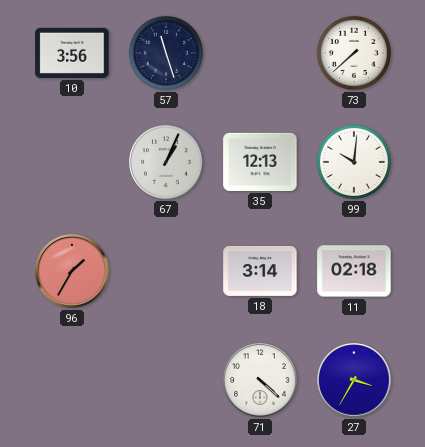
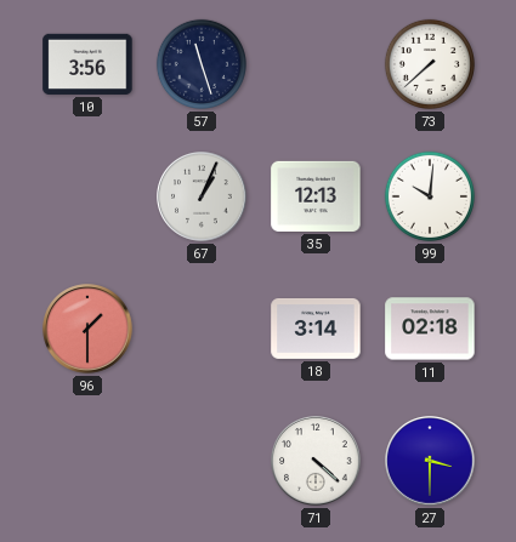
96: 1:35 -> 1:30 (87, 329)
27: 3:35 -> 3:30 (430, 461)
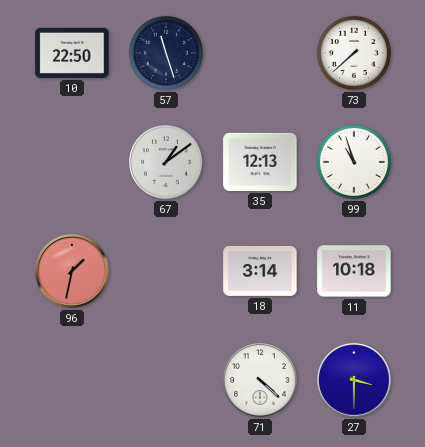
10: 3:56 -> 22:50 (72, 53)
67: 1:04 -> 1:09 (166, 162)
99: 10:01 -> 10:57 (354, 162)
96: 1:30 -> 1:32 (72, 271)
11: 02:18 -> 10:18 (354, 271)
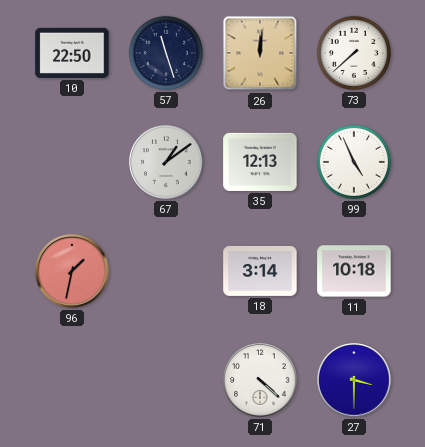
26: none -> 12:01 (260, 53)
99: 10:57 -> 4:56 (354, 162)
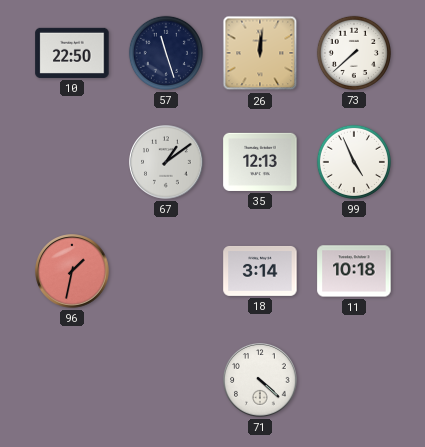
27: 3:30 -> none (354, 380)
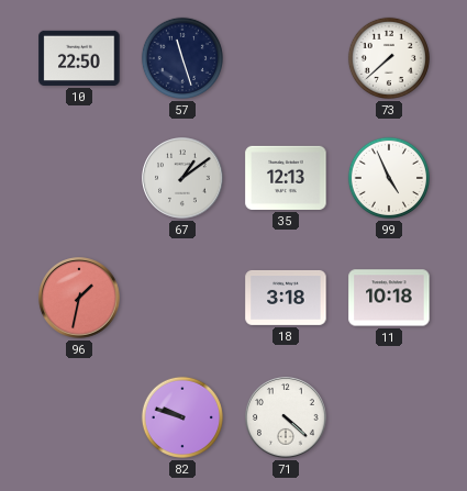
26: 12:01 -> none (260, 53)
18: 3:14 -> 3:18 (286, 298)
82: none -> 9:48 (182, 417)
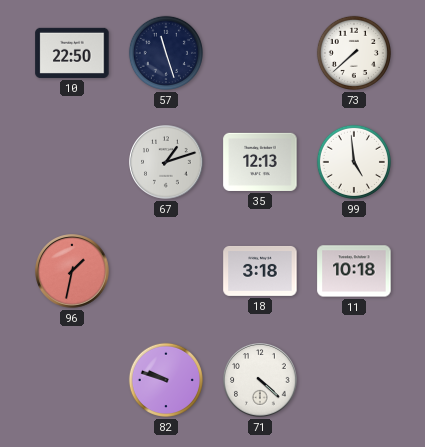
67: 1:09 -> 1:12 (166, 162)
99: 4:56 -> 4:59 (354, 162)
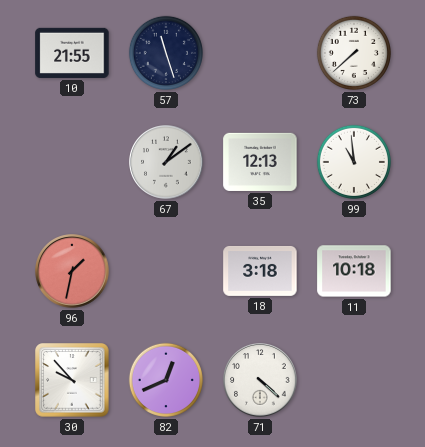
10: 22:50 -> 21:55 (72, 53)
67: 1:12 -> 1:09 (166, 162)
99: 4:59 -> 10:59 (354, 162)
30: none -> 9:53 (72, 380)
82: 9:48 -> 12:41 (166, 380)
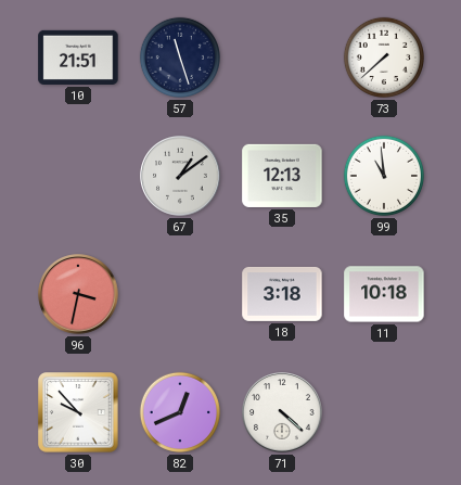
10: 21:55 -> 21:51 (78, 58)
96: 1:32 -> 3:32 (78, 294)
